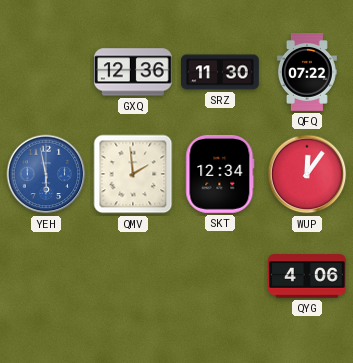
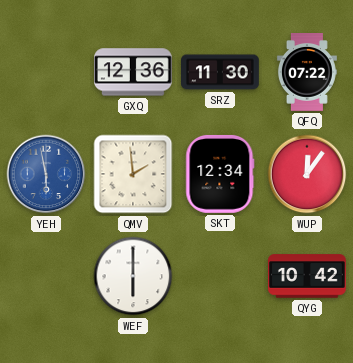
WEF: none -> 6:00 (133, 276)
QYG: 4:06 -> 10:42 (308, 276)
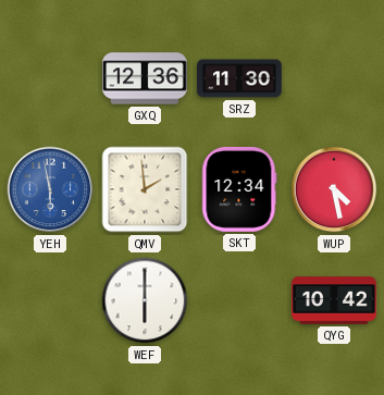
QFQ: 07:22 -> none (307, 73)
WUP: 12:06 -> 4:28 (334, 189)
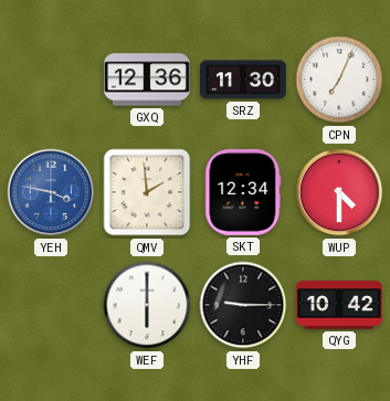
CPN: none -> 7:04 (339, 80)
YEH: 5:58 -> 3:47 (51, 192)
WUP: 4:28 -> 4:30 (339, 192)
YHF: none -> 9:15 (243, 305)
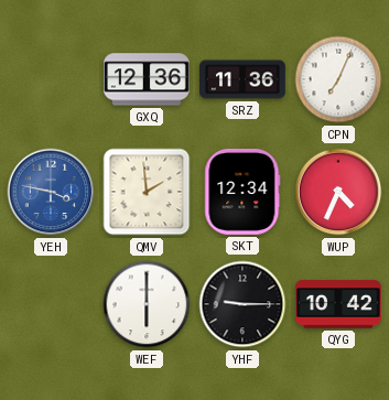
SRZ: 11:30 -> 11:36 (244, 79)
WUP: 4:30 -> 4:34 (338, 192)
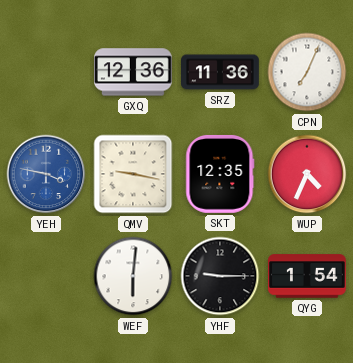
QMV: 1:59 -> 9:17 (133, 174)
SKT: 12:34 -> 12:35 (220, 174)
WEF: 6:00 -> 6:01 (133, 276)
QYG: 10:42 -> 1:54 (308, 276)
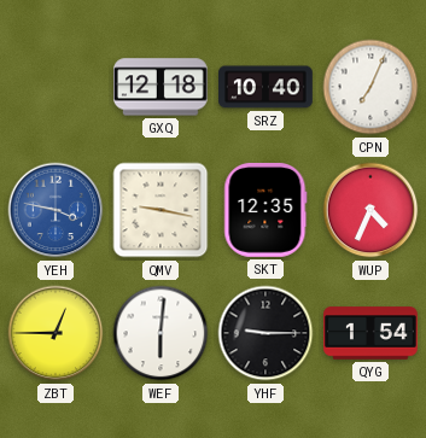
GXQ: 12:36 -> 12:18 (162, 87)
SRZ: 11:36 -> 10:40 (267, 87)
ZBT: none -> 12:45 (56, 333)
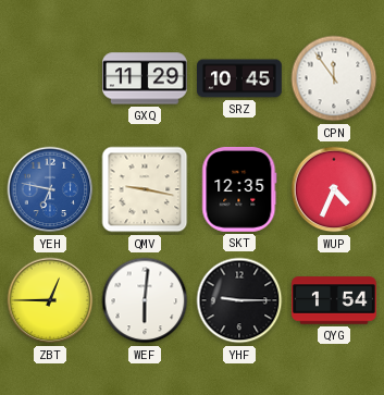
GXQ: 12:18 -> 11:29 (146, 78)
SRZ: 10:40 -> 10:45 (240, 78)
CPN: 7:04 -> 11:54 (334, 78)
YEH: 3:47 -> 6:47 (50, 189)
